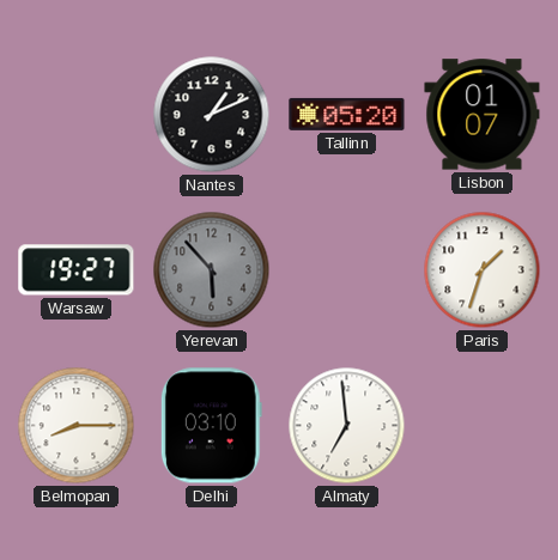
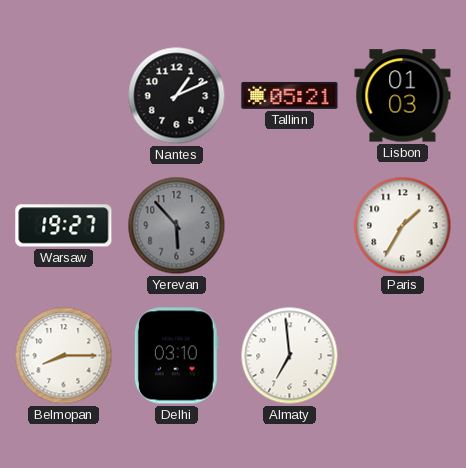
Tallinn: 05:20 -> 05:21 (290, 95)
Lisbon: 01:07 -> 01:03 (403, 96)
Paris: 1:33 -> 1:35 (403, 226)
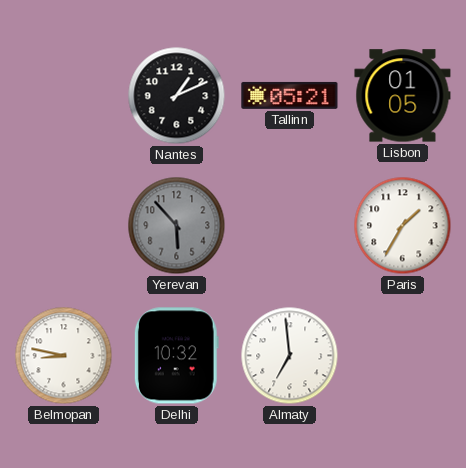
Lisbon: 01:03 -> 01:05 (403, 96)
Warsaw: 19:27 -> none (64, 226)
Belmopan: 8:15 -> 8:47 (64, 356)
Delhi: 03:10 -> 10:32 (176, 356)
